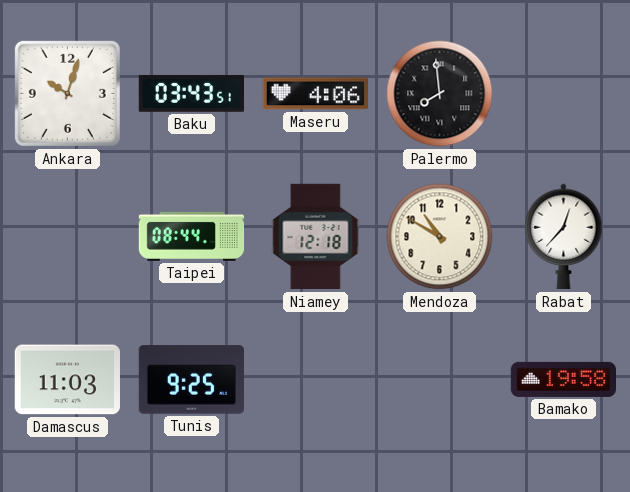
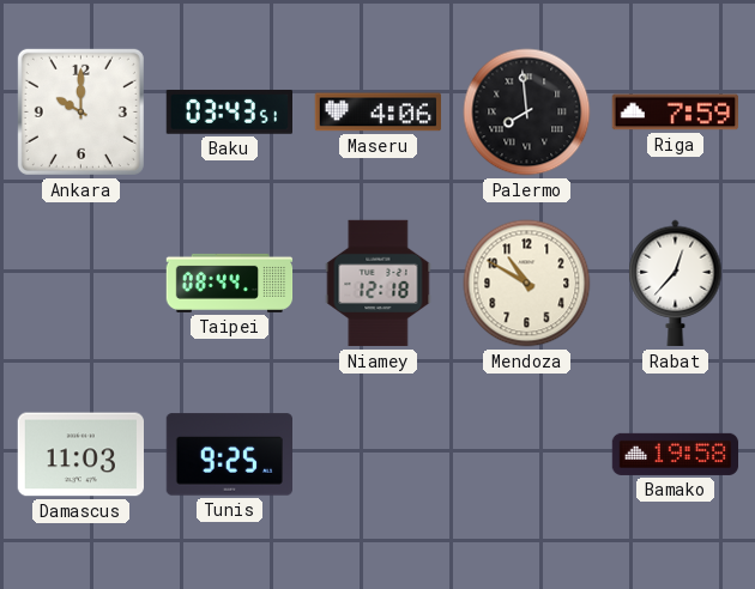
Ankara: 10:03 -> 10:00 (80, 111)
Riga: none -> 7:59 (675, 113)
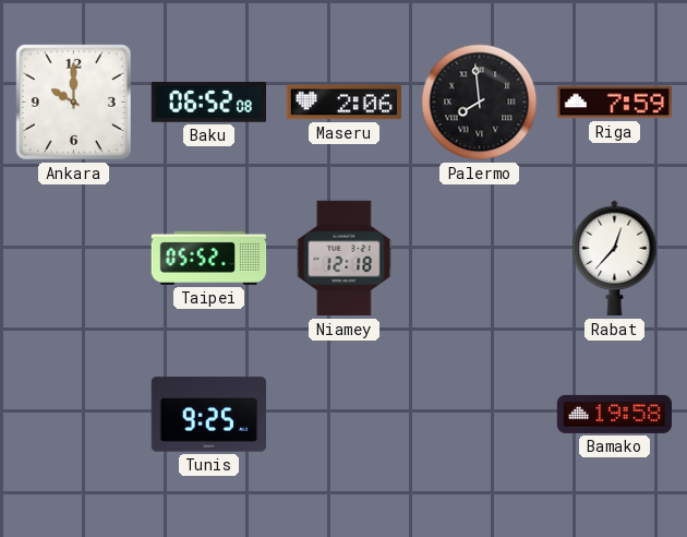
Baku: 03:43 -> 06:52 (208, 103)
Maseru: 4:06 -> 2:06 (343, 103)
Taipei: 08:44 -> 05:52 (209, 258)
Mendoza: 10:50 -> none (527, 284)
Damascus: 11:03 -> none (80, 455)
